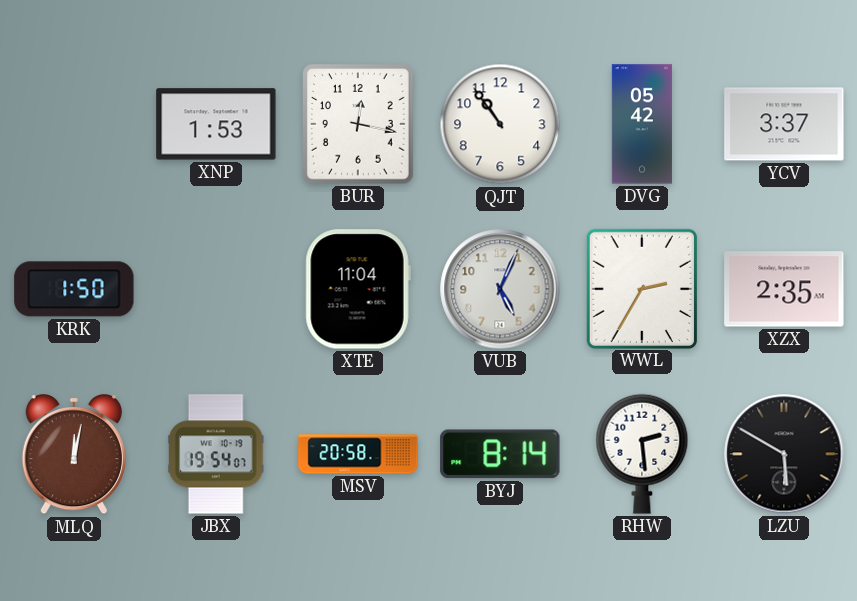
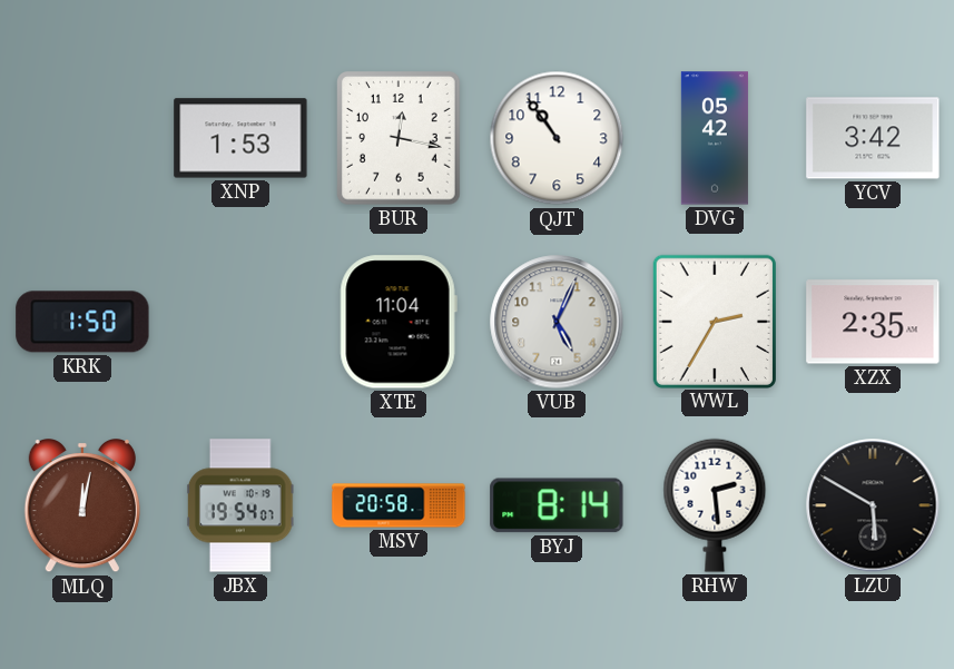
YCV: 3:37 -> 3:42 (873, 138)
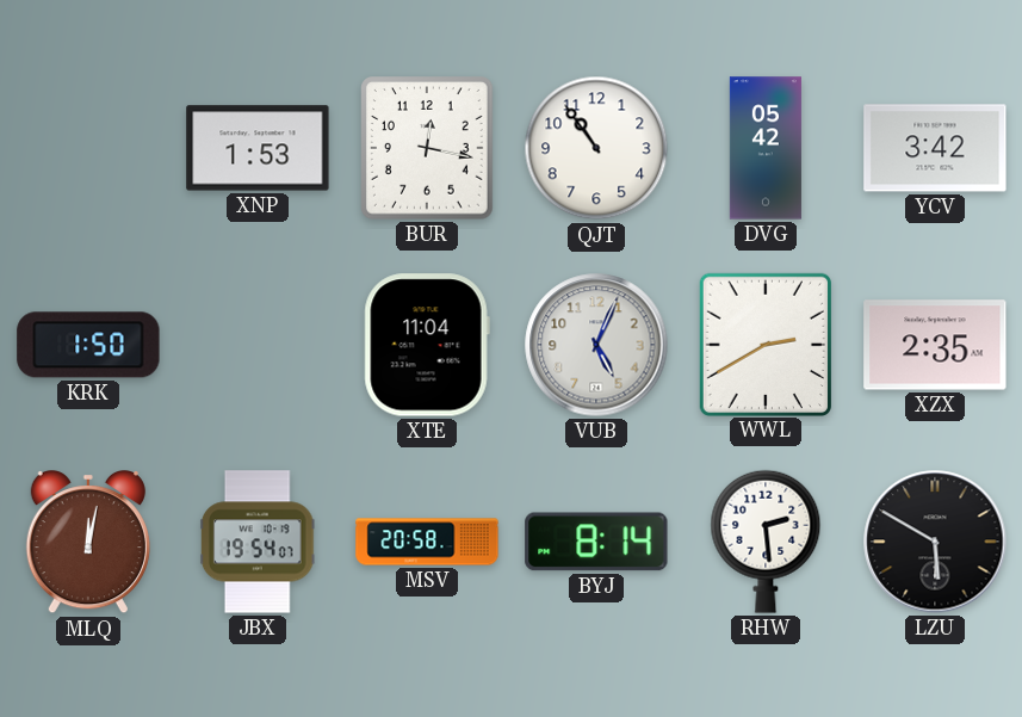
WWL: 2:35 -> 2:40 (764, 344)
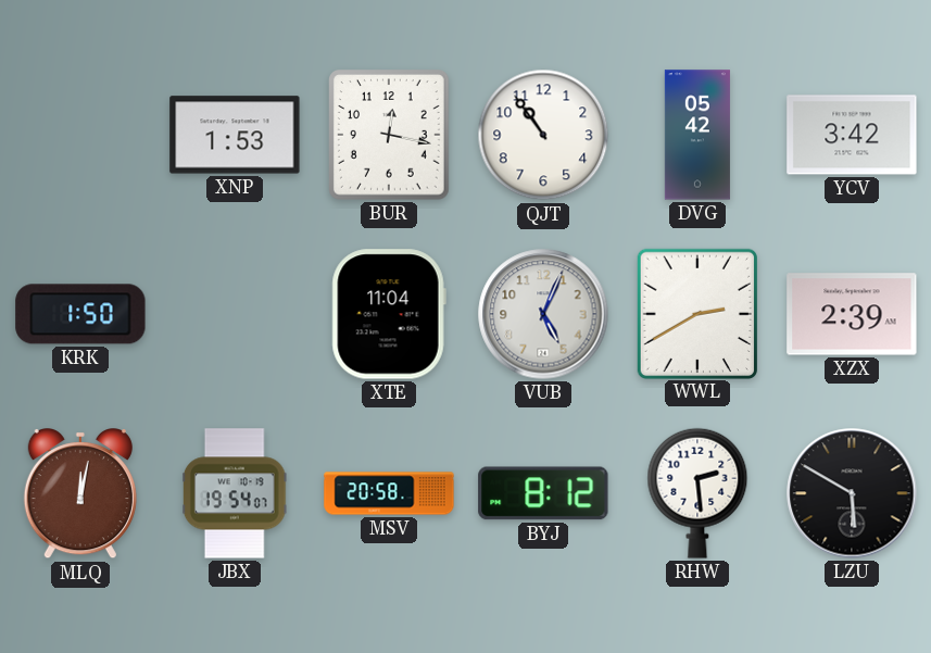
XZX: 2:35 -> 2:39 (852, 314)
BYJ: 8:14 -> 8:12 (543, 493)
